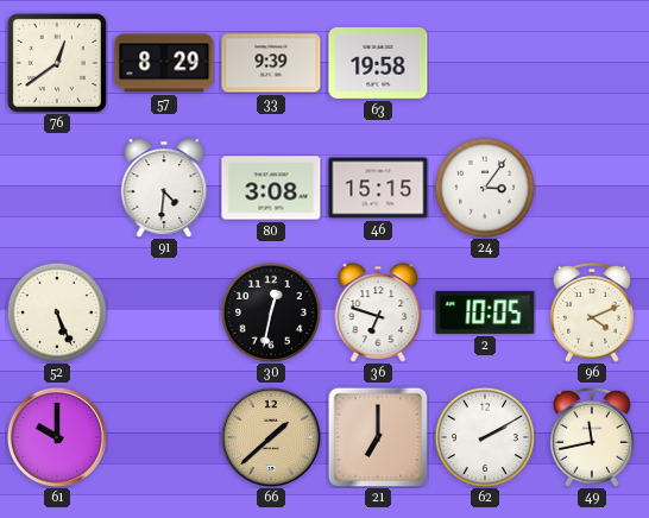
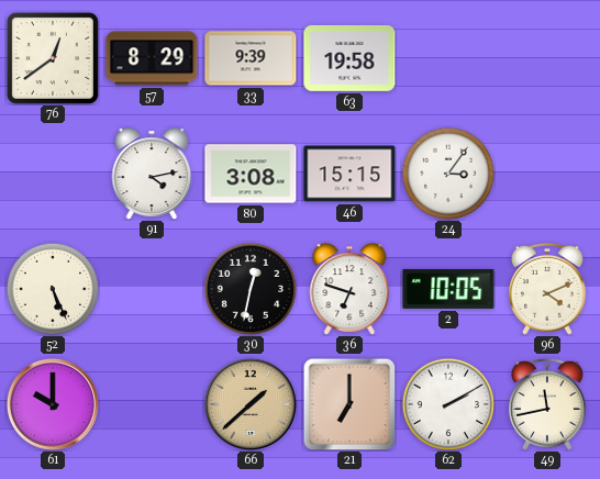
91: 4:31 -> 4:13 (152, 174)
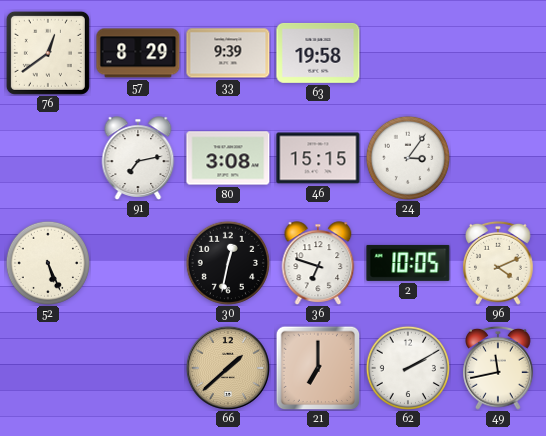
91: 4:13 -> 7:13 (138, 158)
61: 10:00 -> none (53, 404)
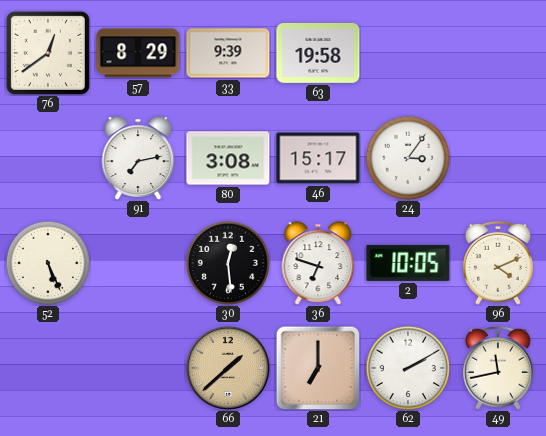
46: 15:15 -> 15:17 (318, 158)
30: 12:32 -> 12:29 (228, 263)
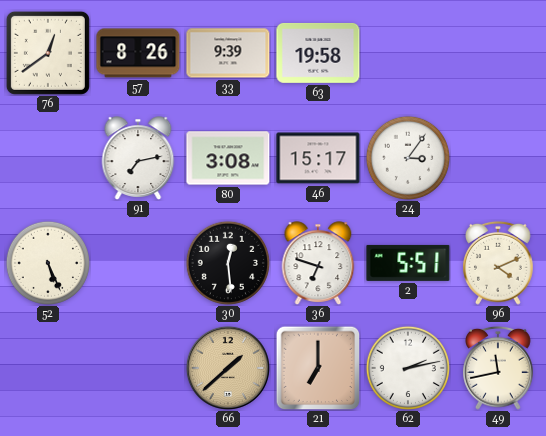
57: 8:29 -> 8:26 (138, 53)
2: 10:05 -> 5:51 (408, 263)
62: 2:10 -> 2:13 (408, 368)
